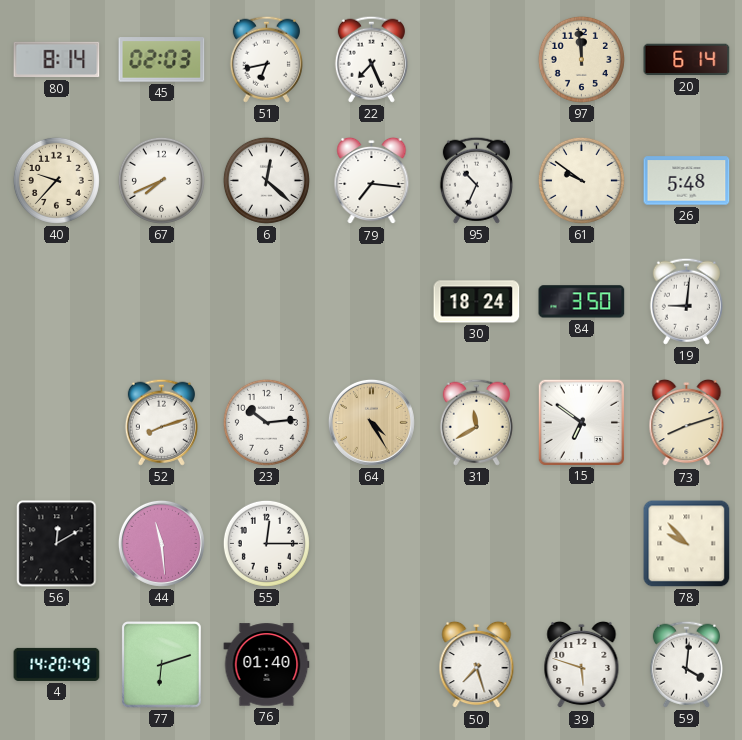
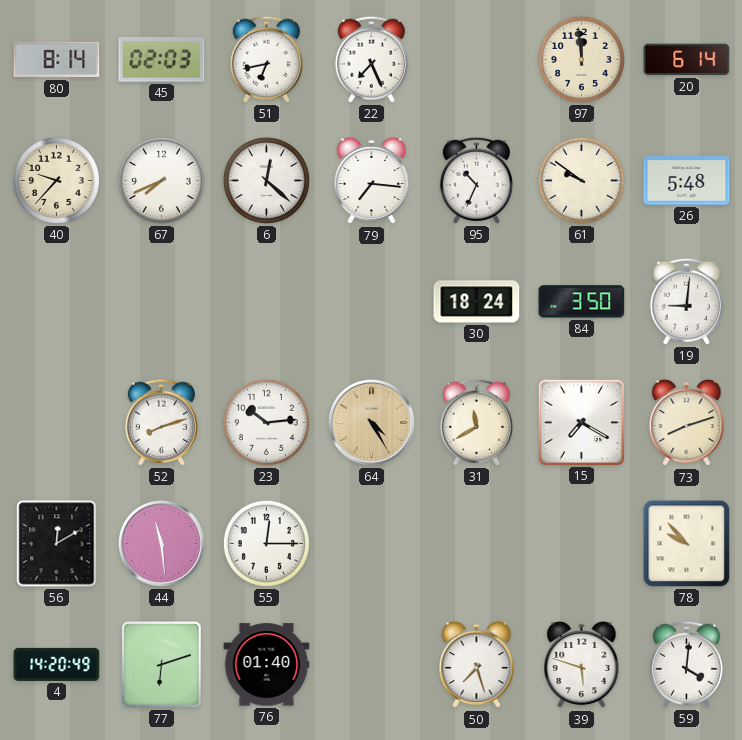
15: 6:51 -> 7:20 (581, 422)
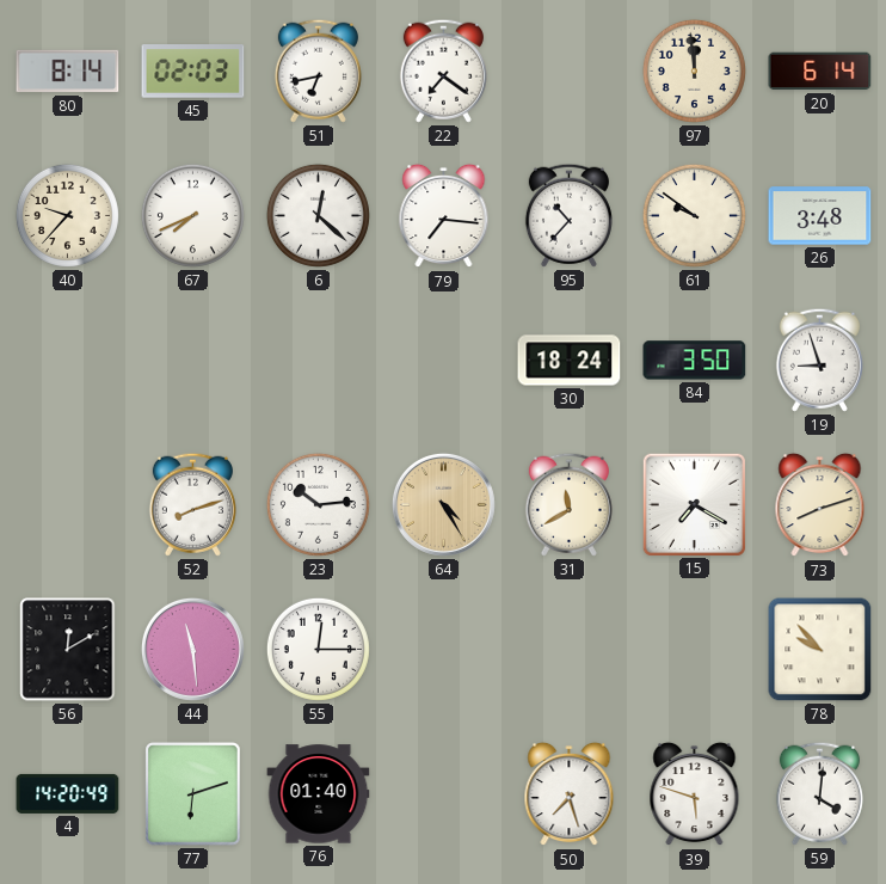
22: 7:26 -> 7:21 (443, 70)
95: 10:34 -> 10:37 (568, 215)
26: 5:48 -> 3:48 (820, 216)
19: 9:01 -> 8:57 (819, 360)
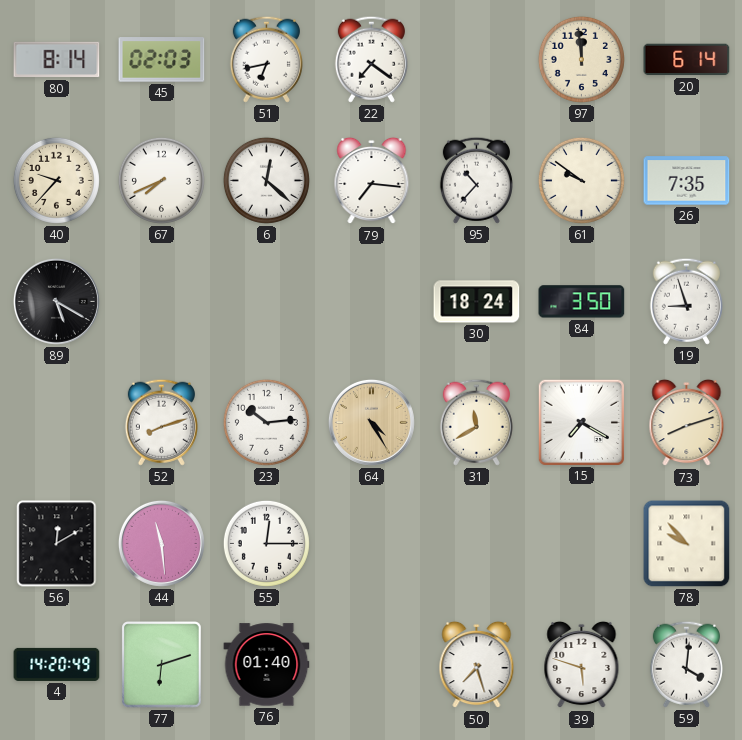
26: 3:48 -> 7:35 (687, 181)
89: none -> 5:20 (56, 301)
